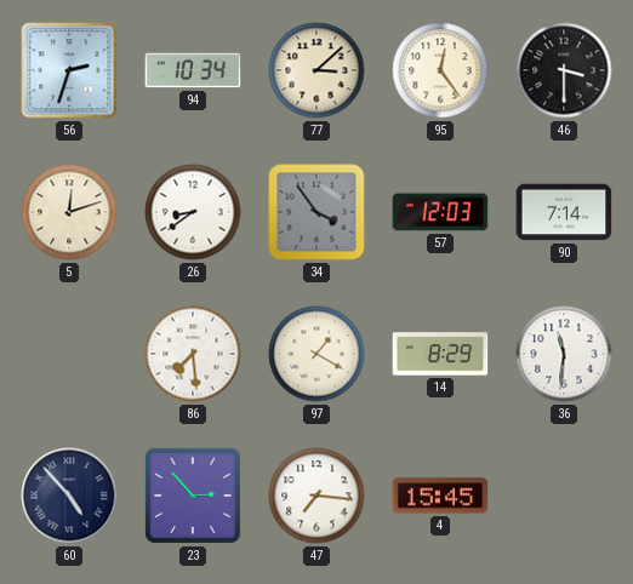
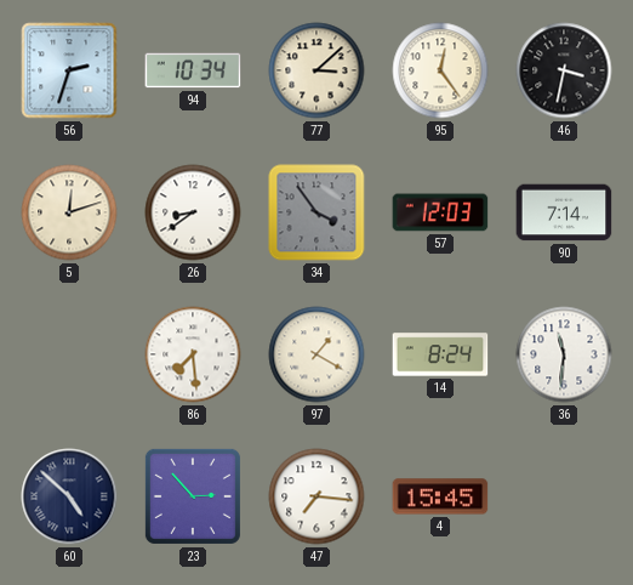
46: 3:30 -> 3:32 (564, 70)
14: 8:29 -> 8:24 (440, 354)
60: 4:53 -> 4:52 (69, 496)
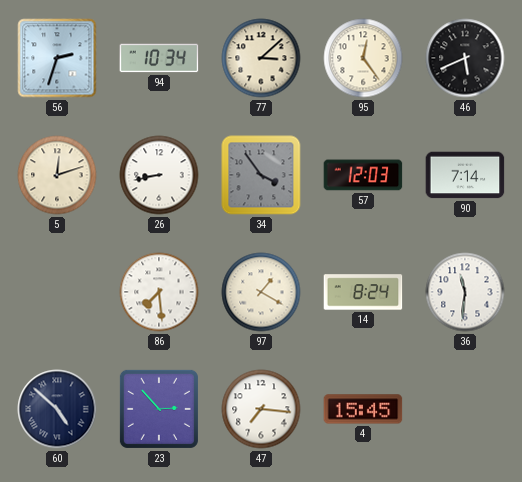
46: 3:32 -> 5:41 (465, 58)
26: 8:39 -> 8:43 (159, 175)
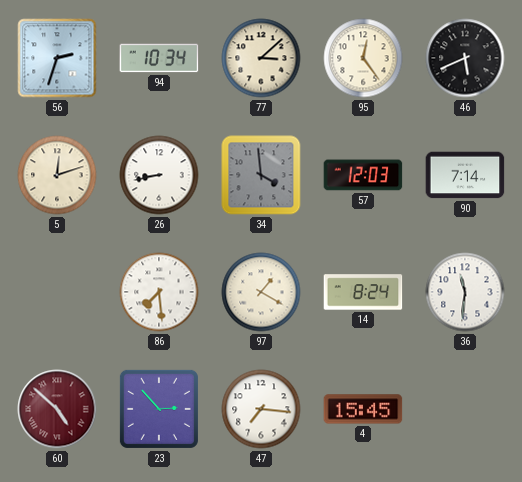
34: 3:54 -> 3:59 (261, 175)
60 dial: navy -> burgundy (57, 409)
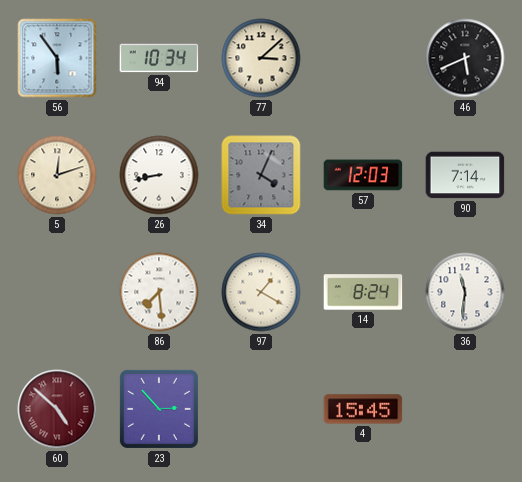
56: 2:33 -> 5:54 (57, 58)
95: 12:24 -> none (363, 58)
34: 3:59 -> 4:04 (261, 175)
47: 7:16 -> none (261, 409)
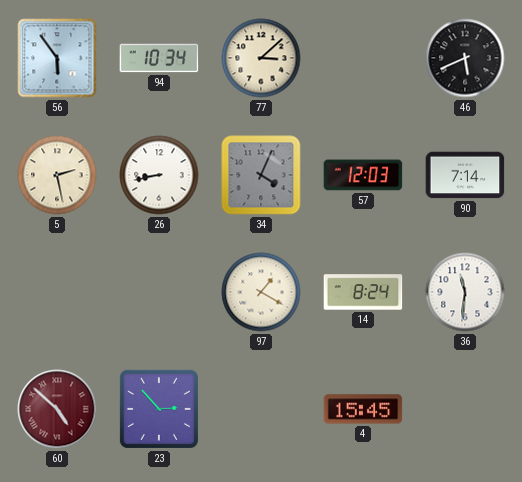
5: 12:12 -> 2:28 (57, 175)
86: 7:29 -> none (159, 292)
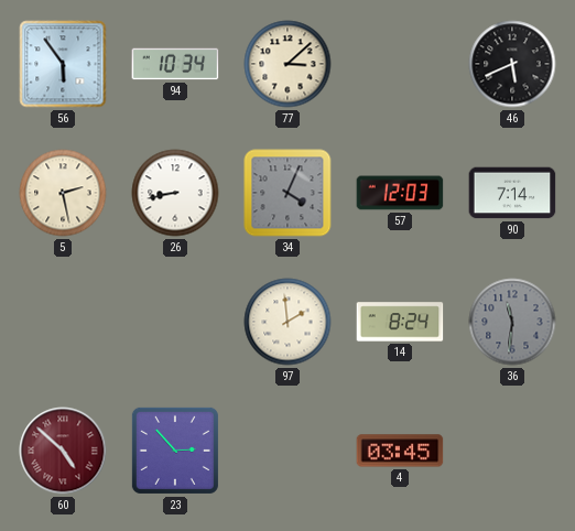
97: 1:20 -> 1:59 (287, 322)
36 dial: white -> grey (512, 322)
4: 15:45 -> 03:45 (400, 451)
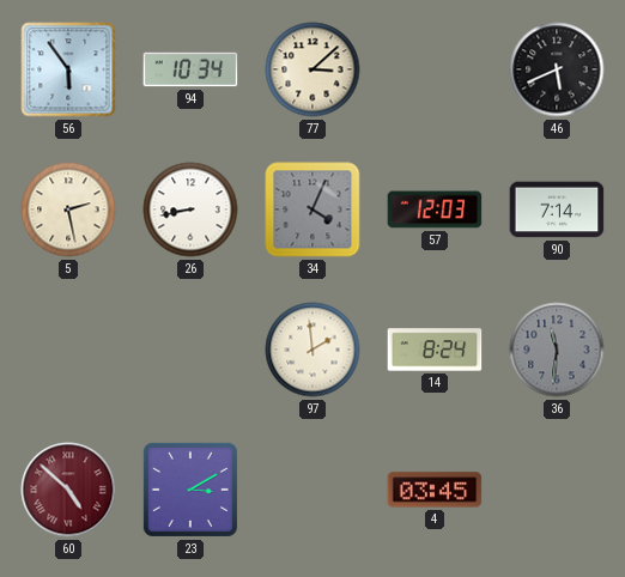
23: 2:53 -> 3:10 (190, 490)
